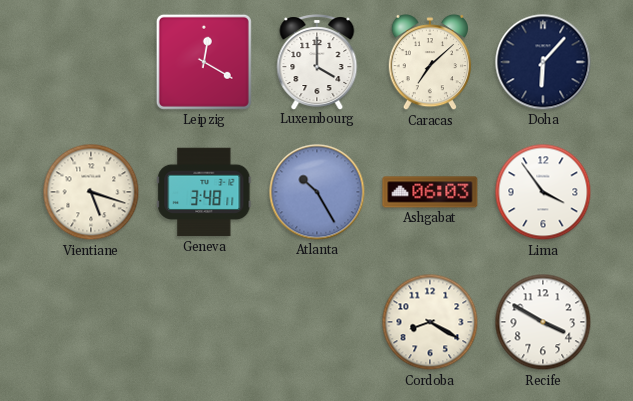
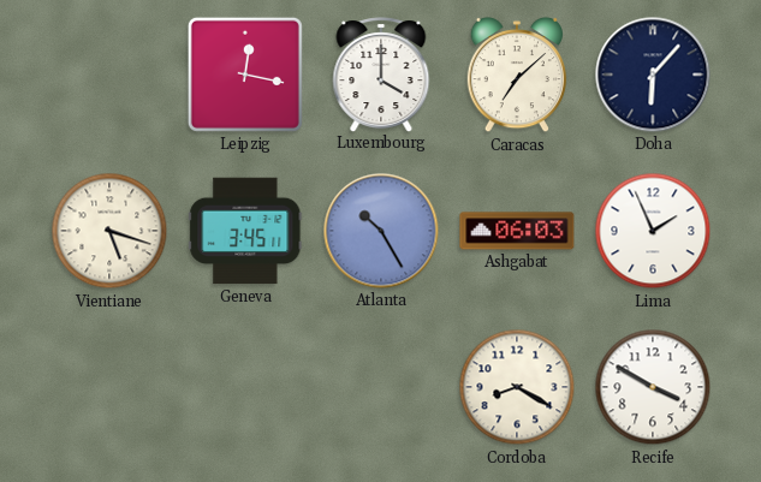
Leipzig: 12:20 -> 12:17 (245, 75)
Geneva: 3:48 -> 3:45 (245, 231)
Lima: 3:54 -> 1:56 (653, 231)
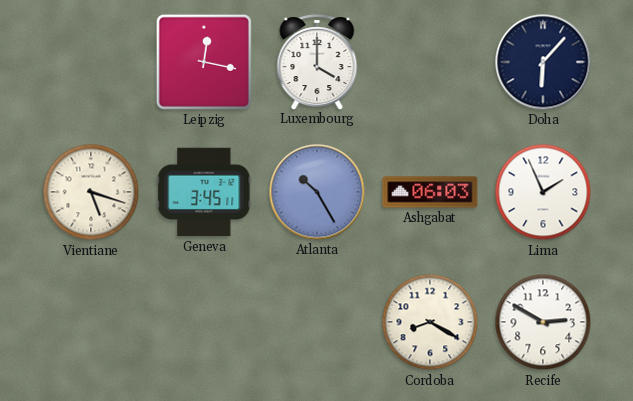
Caracas: 7:08 -> none (516, 75)
Recife: 3:50 -> 2:50 (543, 322)
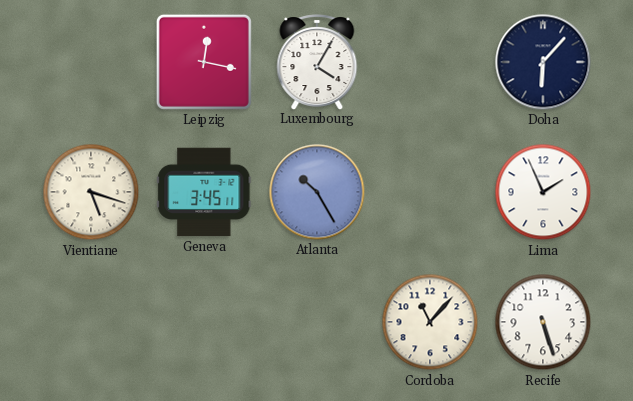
Luxembourg: 4:00 -> 4:05 (317, 62)
Ashgabat: 06:03 -> none (430, 192)
Cordoba: 8:20 -> 11:07 (430, 322)
Recife: 2:50 -> 5:27 (543, 322)
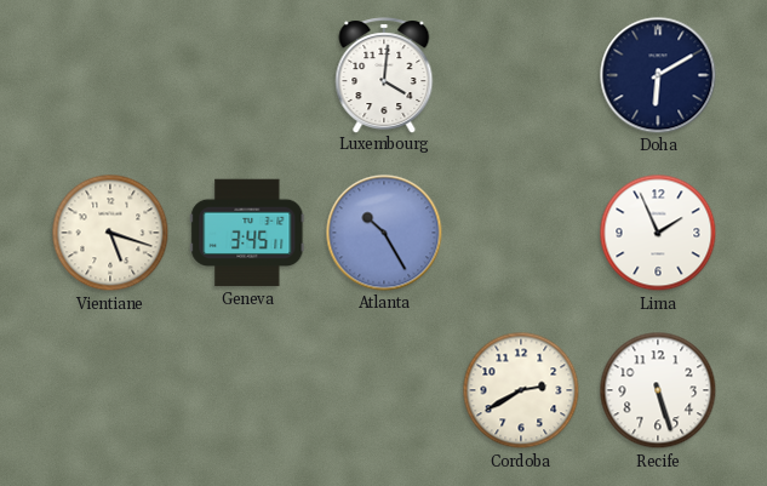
Leipzig: 12:17 -> none (204, 62)
Luxembourg: 4:05 -> 4:01 (384, 75)
Doha: 6:07 -> 6:10 (658, 75)
Cordoba: 11:07 -> 2:40 (521, 390)
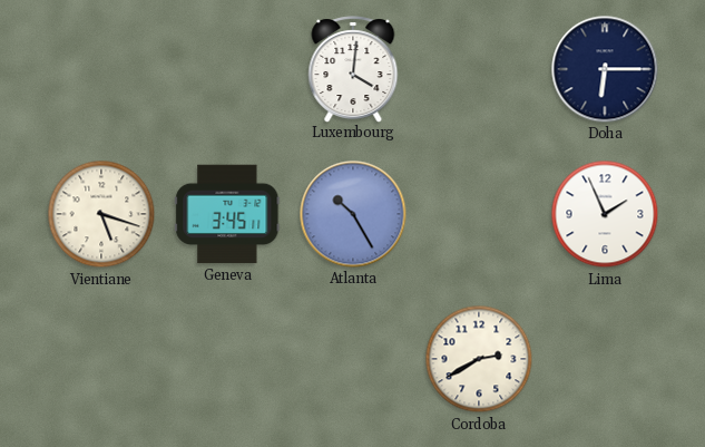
Doha: 6:10 -> 6:15 (605, 69)
Recife: 5:27 -> none (658, 390)
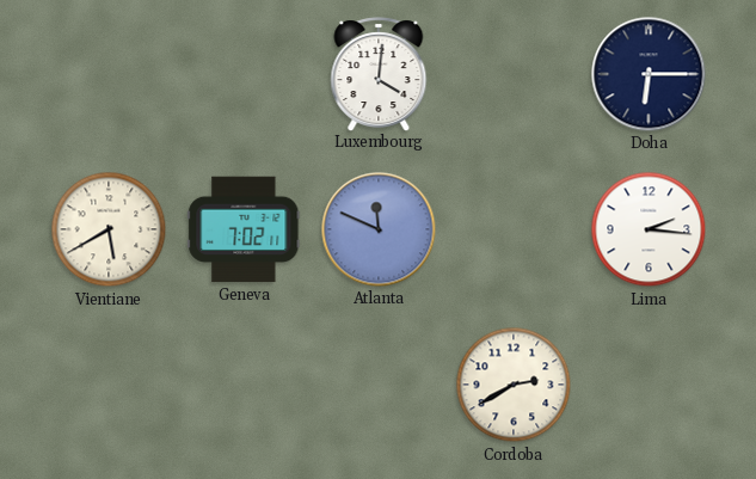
Vientiane: 5:18 -> 5:40 (109, 229)
Geneva: 3:45 -> 7:02 (244, 229)
Atlanta: 10:25 -> 11:49 (379, 229)
Lima: 1:56 -> 2:16 (649, 229)
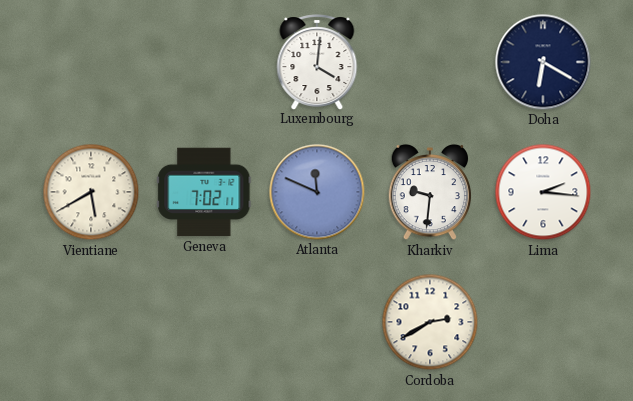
Doha: 6:15 -> 6:20 (543, 62)
Kharkiv: none -> 9:31 (429, 192)
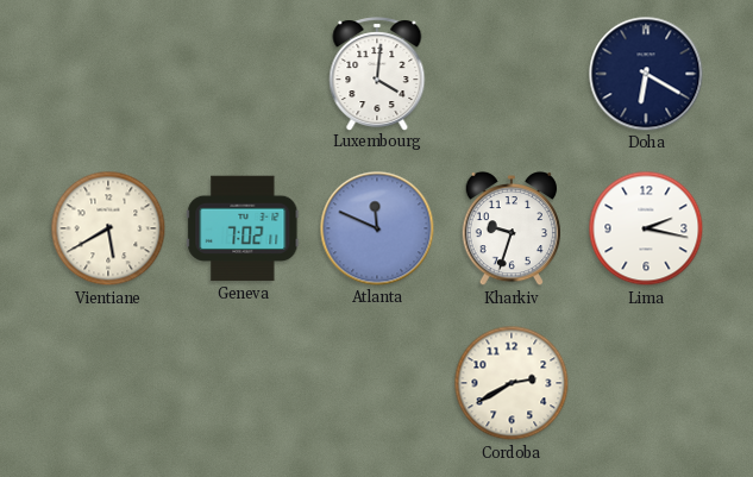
Kharkiv: 9:31 -> 9:33 (510, 228)
Lima: 2:16 -> 2:17 (646, 228)
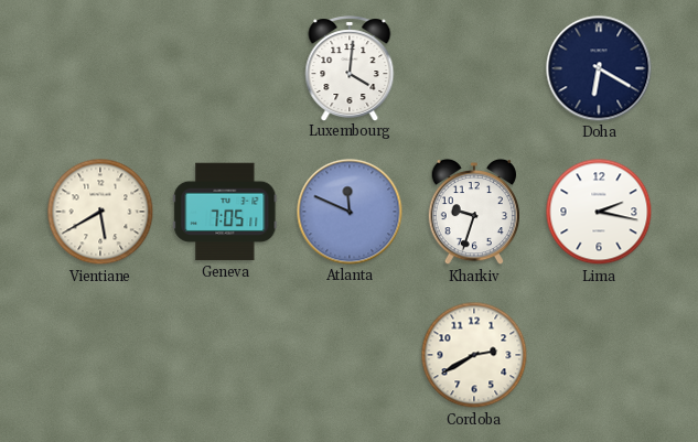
Geneva: 7:02 -> 7:05 (225, 212)
